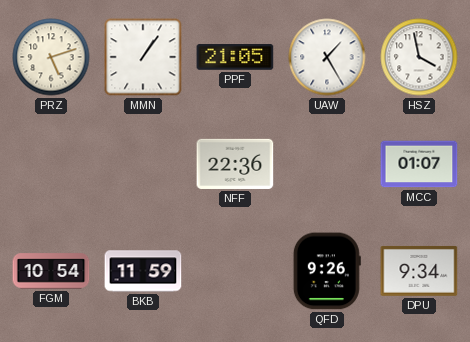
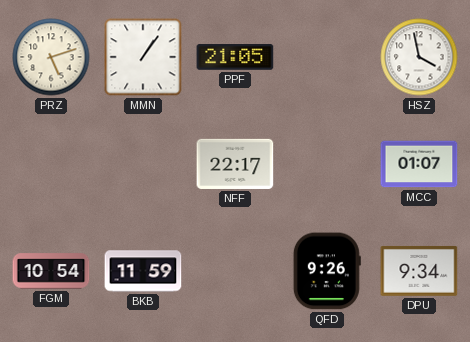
UAW: 1:25 -> none (327, 57)
NFF: 22:36 -> 22:17 (235, 164)
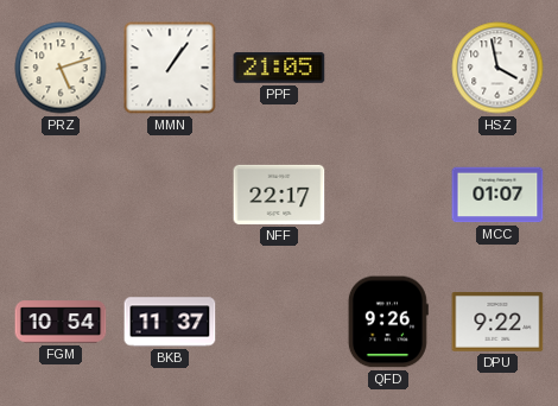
BKB: 11:59 -> 11:37 (170, 322)
DPU: 9:34 -> 9:22 (497, 322)
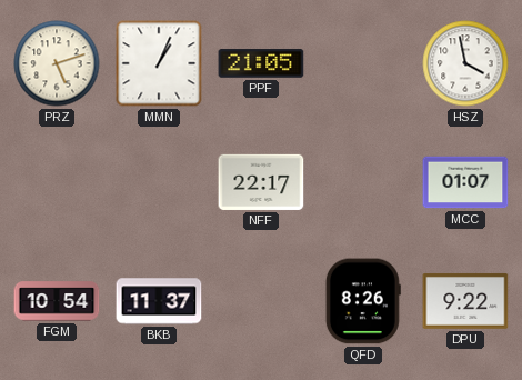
MMN: 1:06 -> 1:04 (159, 63)
QFD: 9:26 -> 8:26 (363, 301)
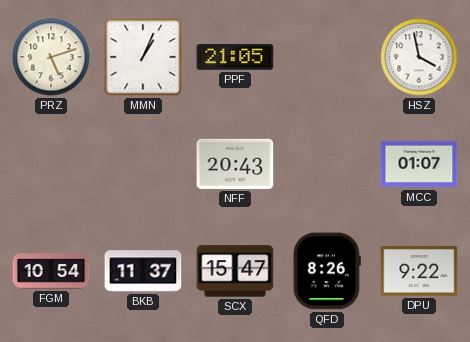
NFF: 22:17 -> 20:43 (235, 164)
SCX: none -> 15:47 (235, 271)
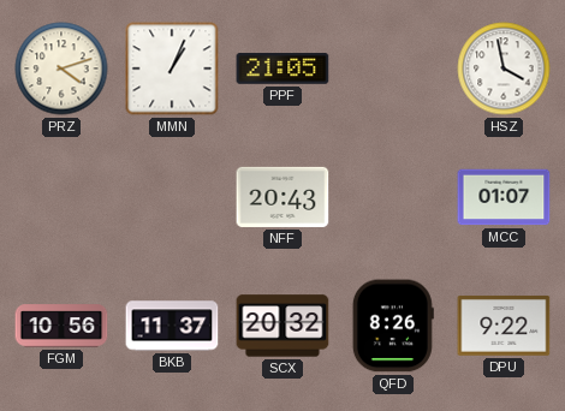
PRZ: 5:12 -> 4:12 (61, 68)
FGM: 10:54 -> 10:56 (61, 326)
SCX: 15:47 -> 20:32 (282, 326)
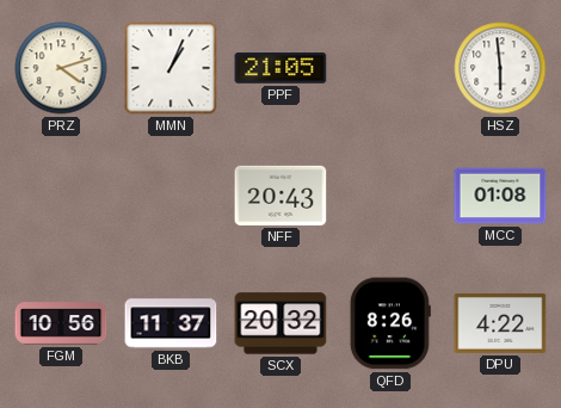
HSZ: 3:58 -> 5:59 (500, 68)
MCC: 01:07 -> 01:08 (500, 196)
DPU: 9:22 -> 4:22 (500, 323)
